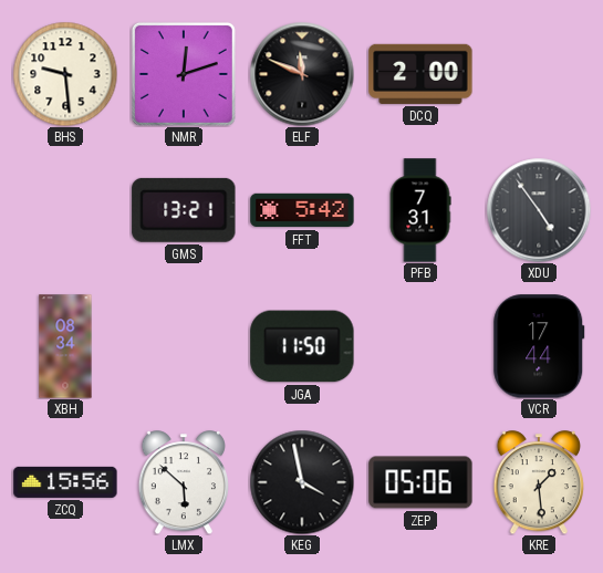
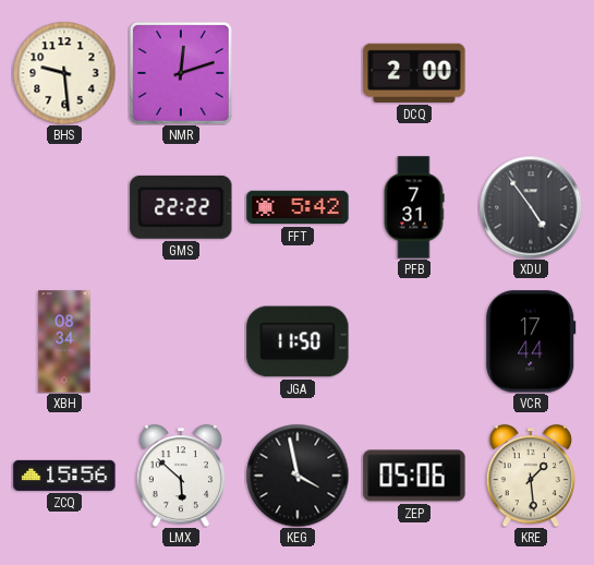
ELF: 11:49 -> none (302, 74)
GMS: 13:21 -> 22:22 (181, 207)
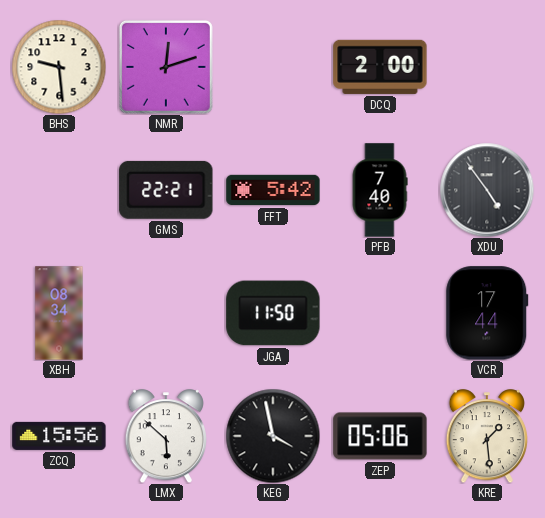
GMS: 22:22 -> 22:21 (166, 190)
PFB: 7:31 -> 7:40 (380, 190)
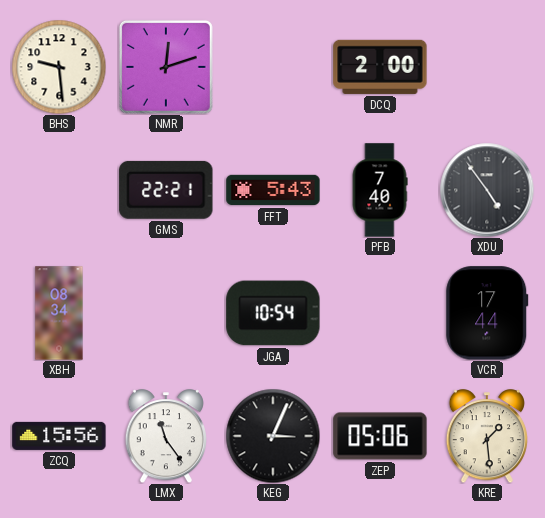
FFT: 5:42 -> 5:43 (273, 190)
JGA: 11:50 -> 10:54 (273, 313)
LMX: 5:52 -> 11:24 (165, 436)
KEG: 3:58 -> 3:04 (273, 436)
